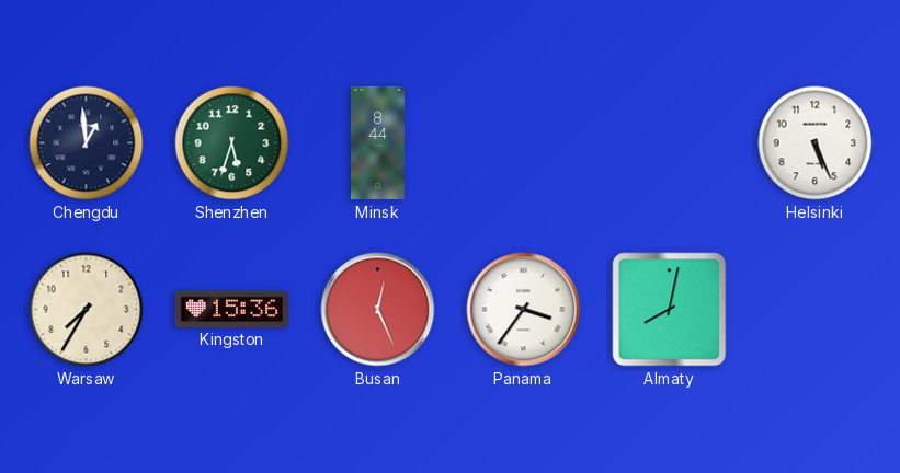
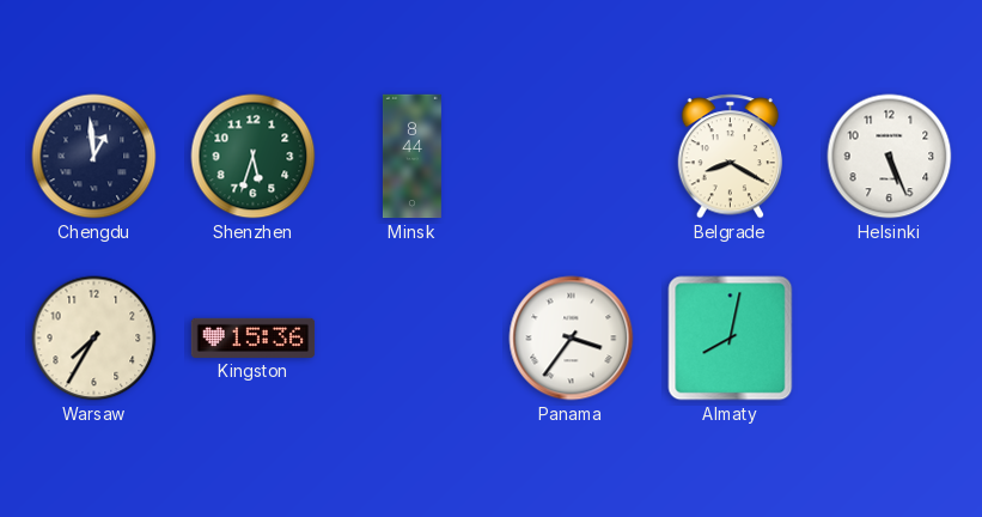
Belgrade: none -> 8:20 (731, 157)
Busan: 12:26 -> none (378, 310)
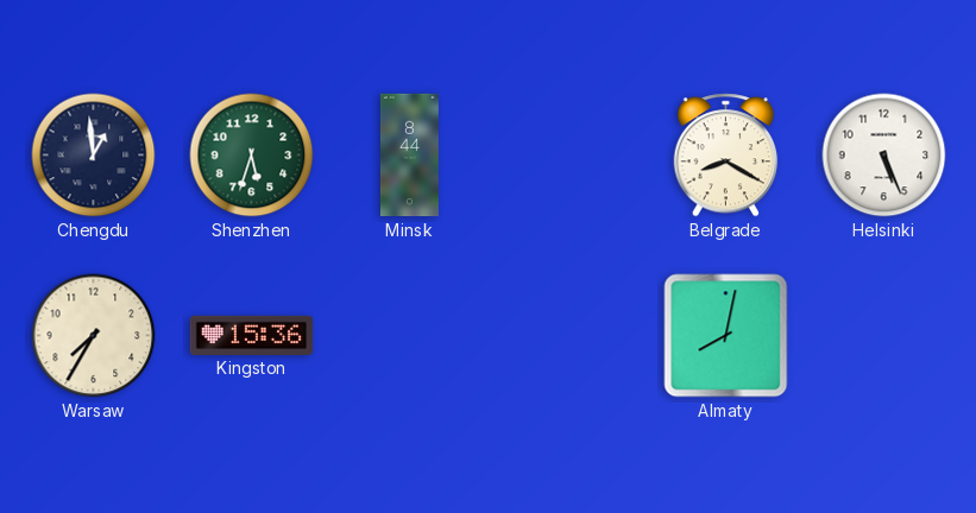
Panama: 3:36 -> none (572, 339)
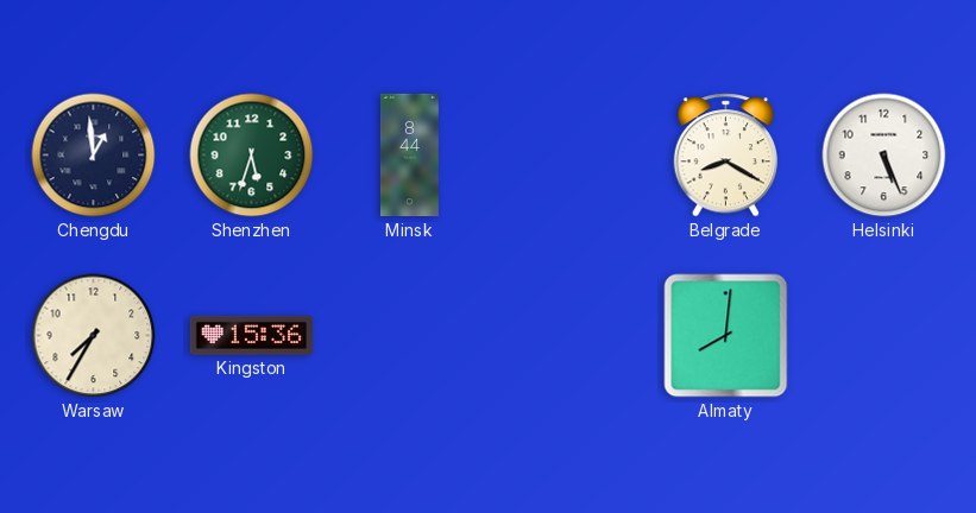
Almaty: 8:02 -> 8:01 (726, 336)
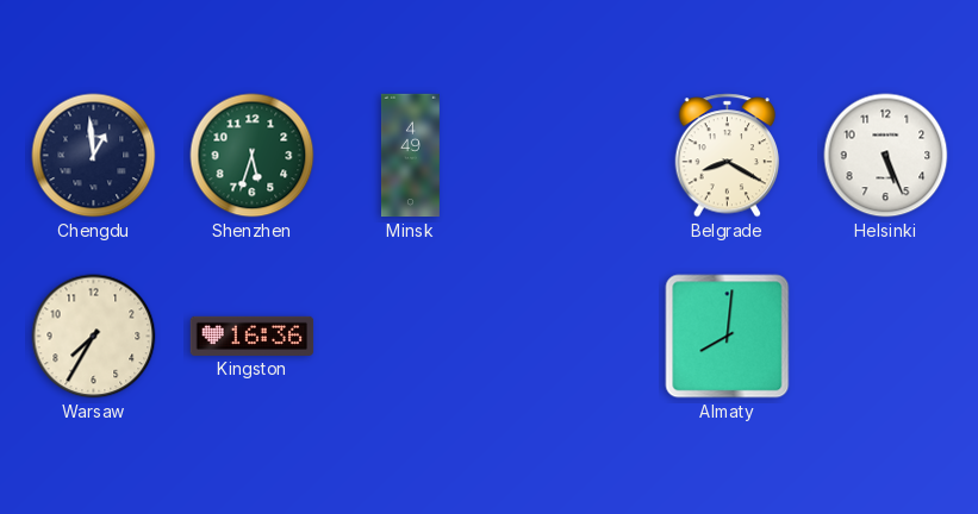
Minsk: 8:44 -> 4:49 (410, 156)
Kingston: 15:36 -> 16:36 (253, 336)
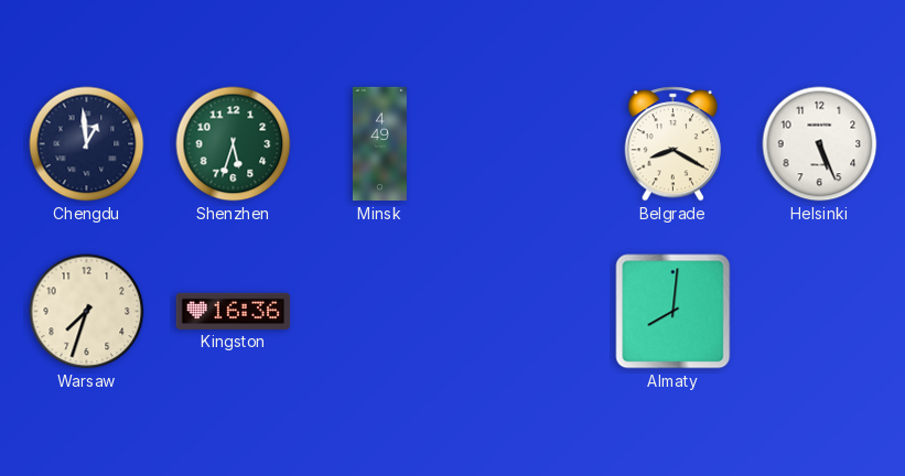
Warsaw: 7:35 -> 7:33 (87, 312)
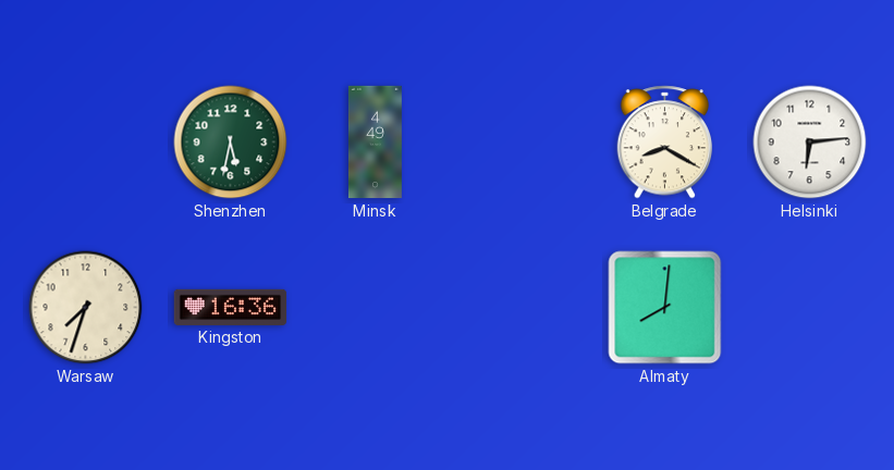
Chengdu: 12:59 -> none (87, 144)
Shenzhen: 5:33 -> 5:32 (231, 143)
Helsinki: 5:26 -> 6:14 (810, 143)
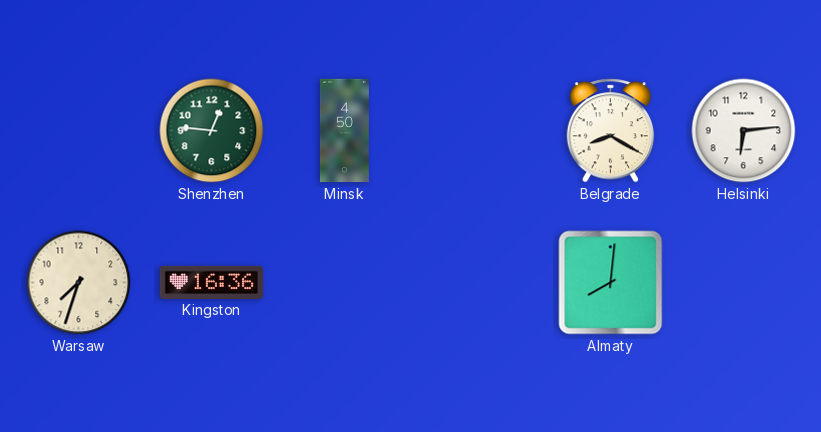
Shenzhen: 5:32 -> 12:46 (212, 131)
Minsk: 4:49 -> 4:50 (344, 131)
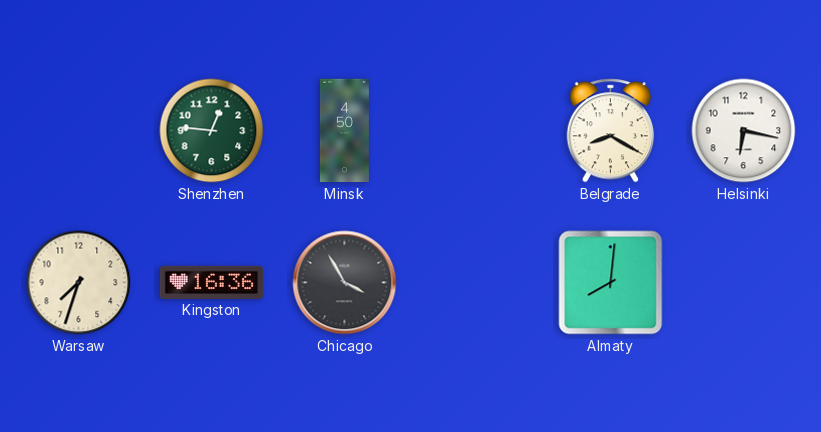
Helsinki: 6:14 -> 6:17 (744, 131)
Chicago: none -> 3:55 (345, 283)
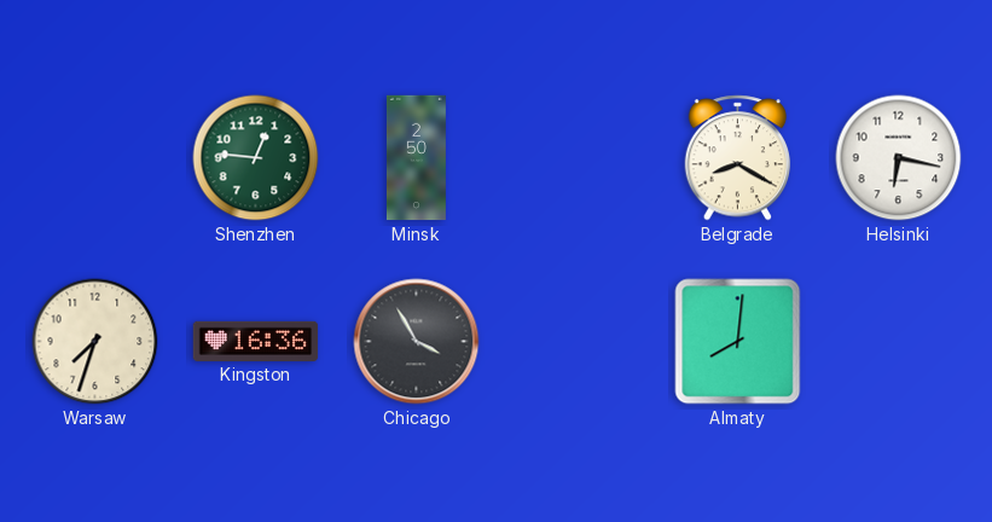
Minsk: 4:50 -> 2:50 (416, 158)
